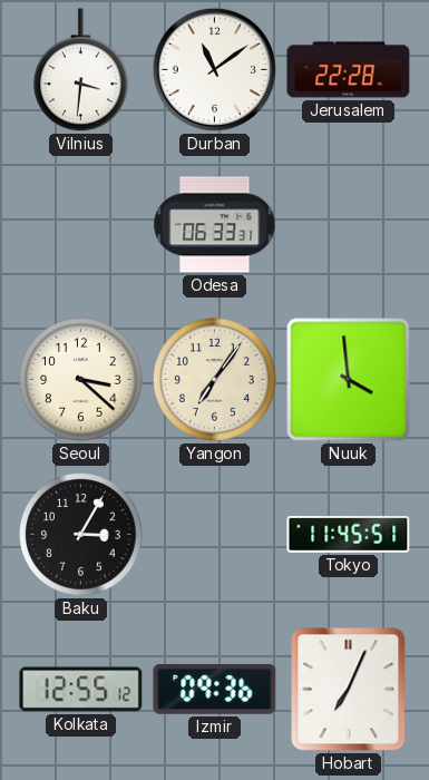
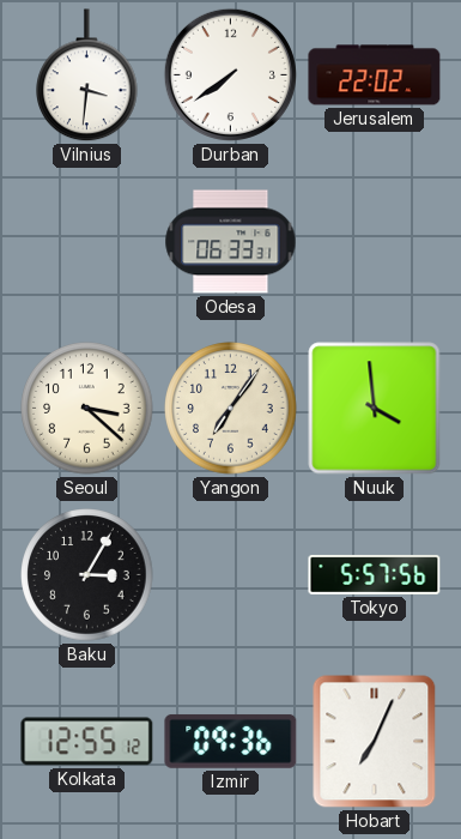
Durban: 11:09 -> 7:39 (230, 74)
Jerusalem: 22:28 -> 22:02 (375, 76)
Tokyo: 11:45 -> 5:57 (375, 574)
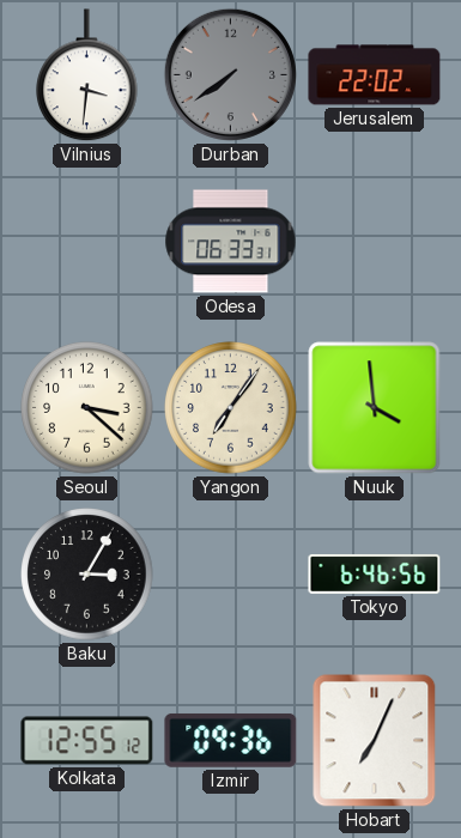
Durban dial: white -> grey (230, 74)
Tokyo: 5:57 -> 6:46 (375, 573)
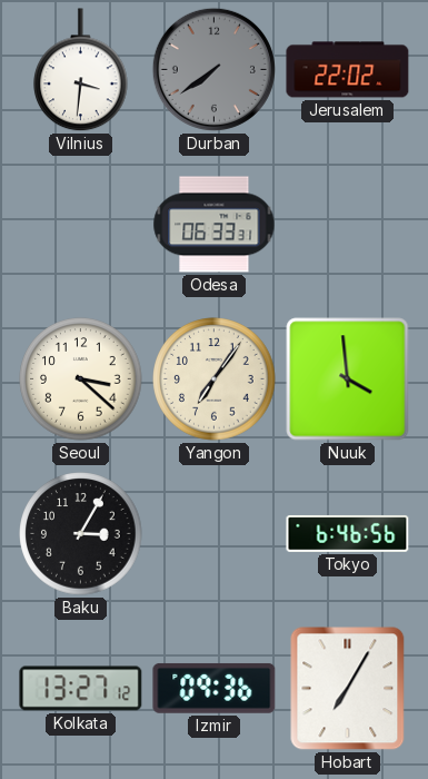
Kolkata: 12:55 -> 13:27 (81, 689)
Hobart: 7:04 -> 7:05 (348, 689)
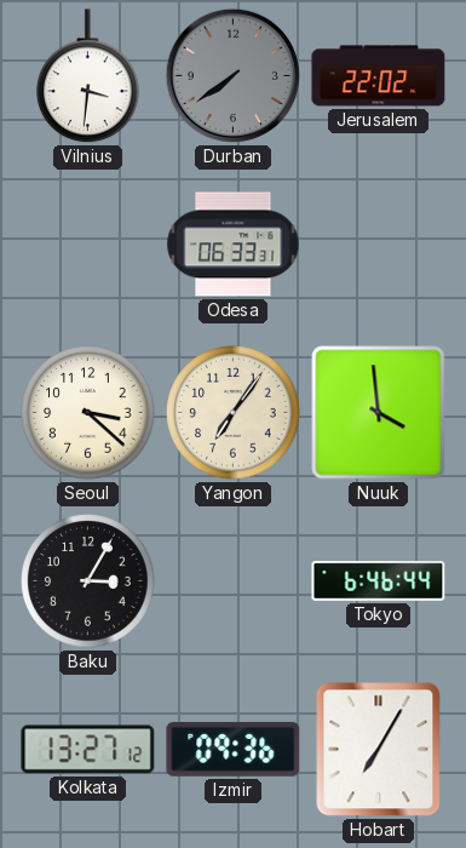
Tokyo: 6:46:56 -> 6:46:44 (379, 580)
